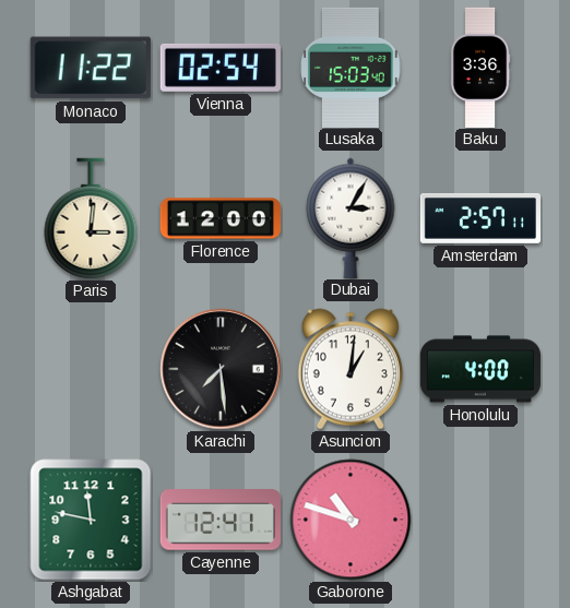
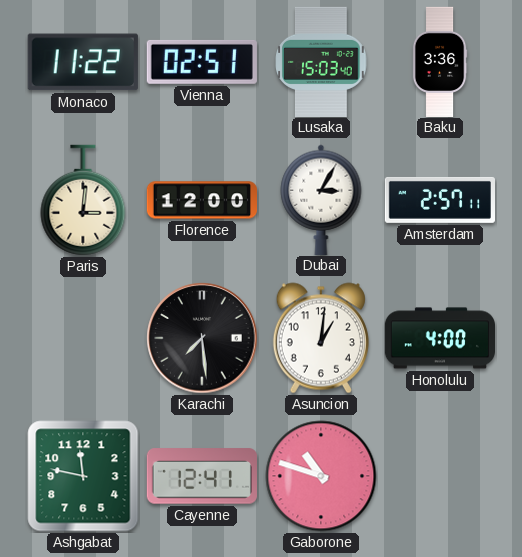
Vienna: 02:54 -> 02:51 (202, 62)
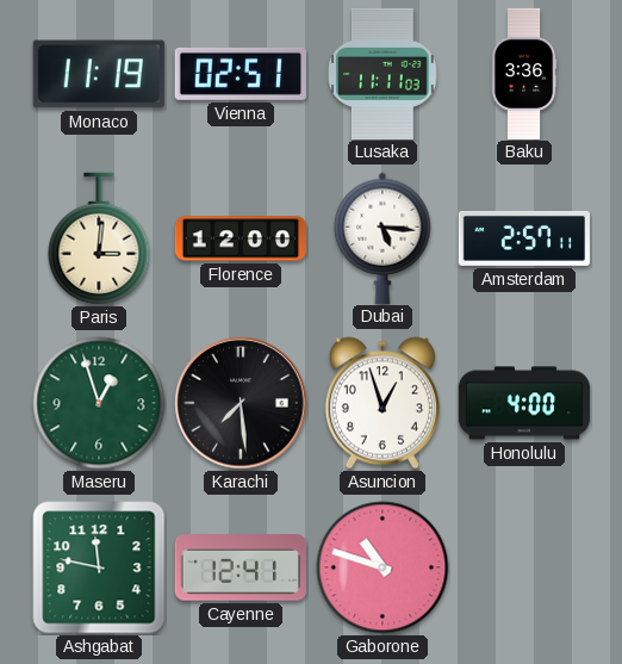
Monaco: 11:22 -> 11:19 (99, 74)
Lusaka: 15:03 -> 11:11 (382, 73)
Dubai: 3:05 -> 5:16 (382, 237)
Maseru: none -> 12:57 (99, 403)
Asuncion: 1:01 -> 12:57 (382, 403)
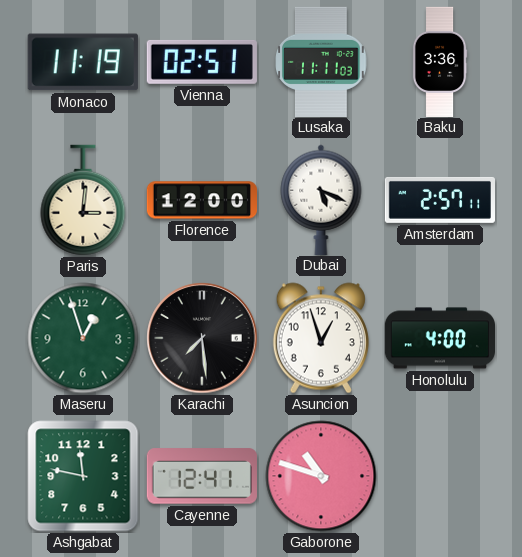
Dubai: 5:16 -> 5:19 (321, 199)
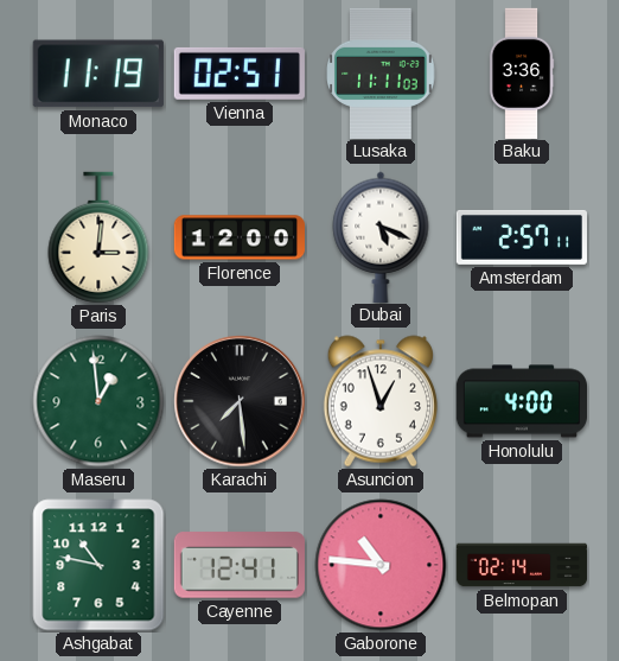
Maseru: 12:57 -> 12:59 (98, 401)
Ashgabat: 11:47 -> 10:47 (98, 565)
Gaborone: 10:48 -> 10:46 (381, 565)
Belmopan: none -> 02:14 (522, 565)
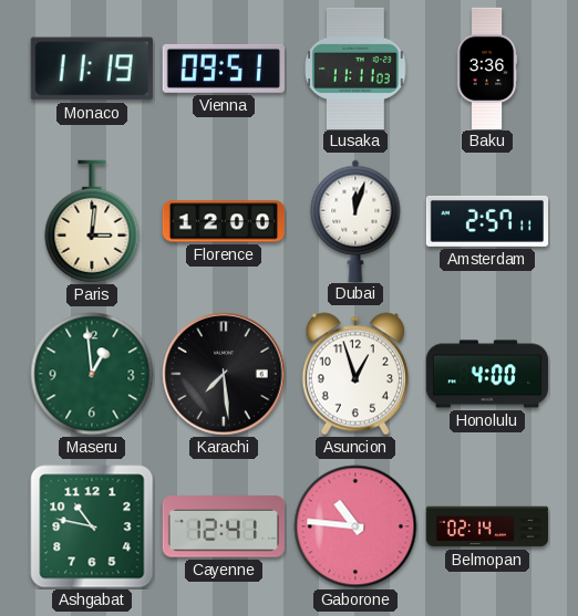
Vienna: 02:51 -> 09:51 (224, 69)
Dubai: 5:19 -> 12:03 (355, 220)
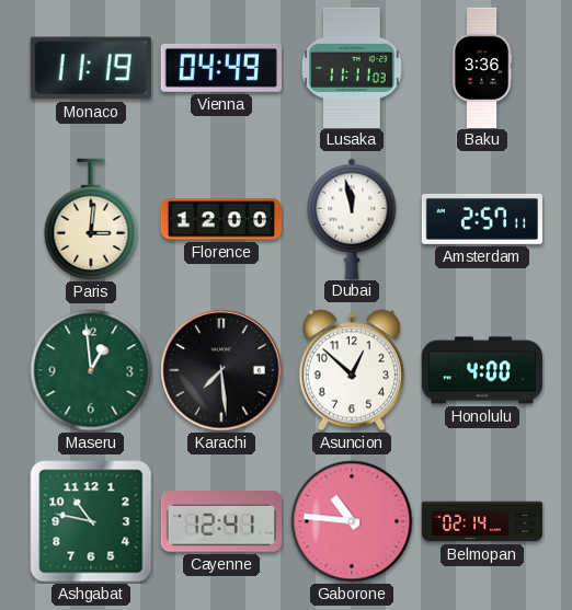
Vienna: 09:51 -> 04:49 (221, 68)
Dubai: 12:03 -> 11:58 (352, 218)
Asuncion: 12:57 -> 12:52 (352, 370)
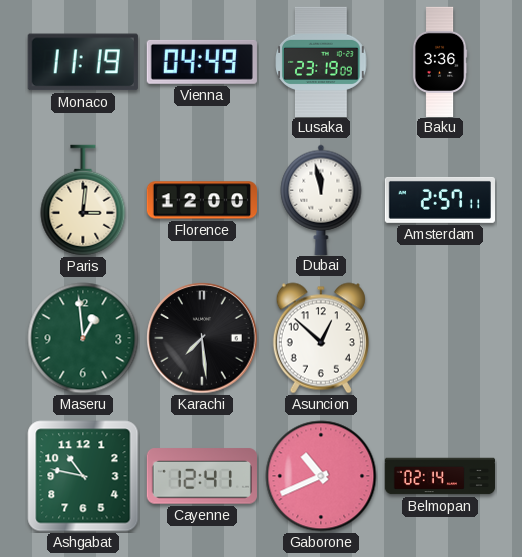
Lusaka: 11:11 -> 23:19 (321, 61)
Honolulu: 4:00 -> none (481, 370)
Gaborone: 10:46 -> 10:41 (321, 476)
